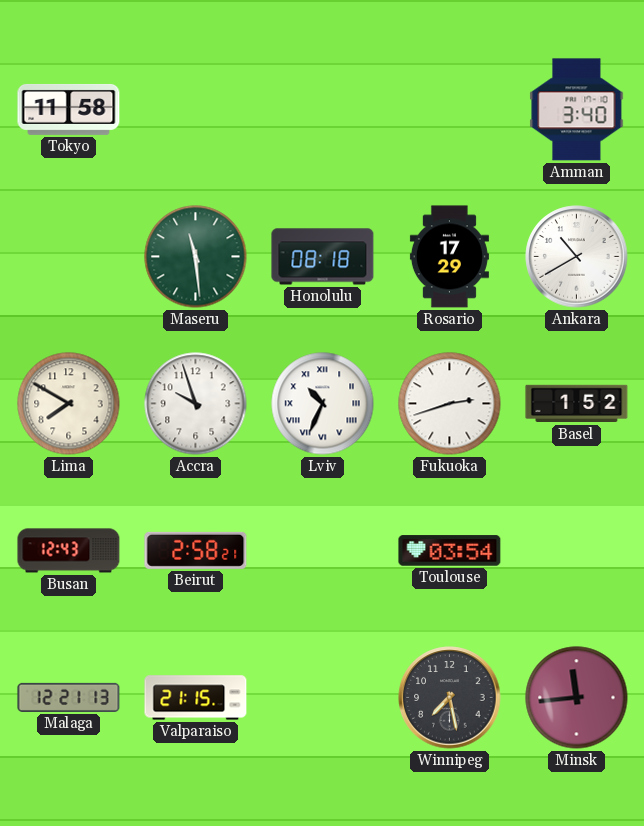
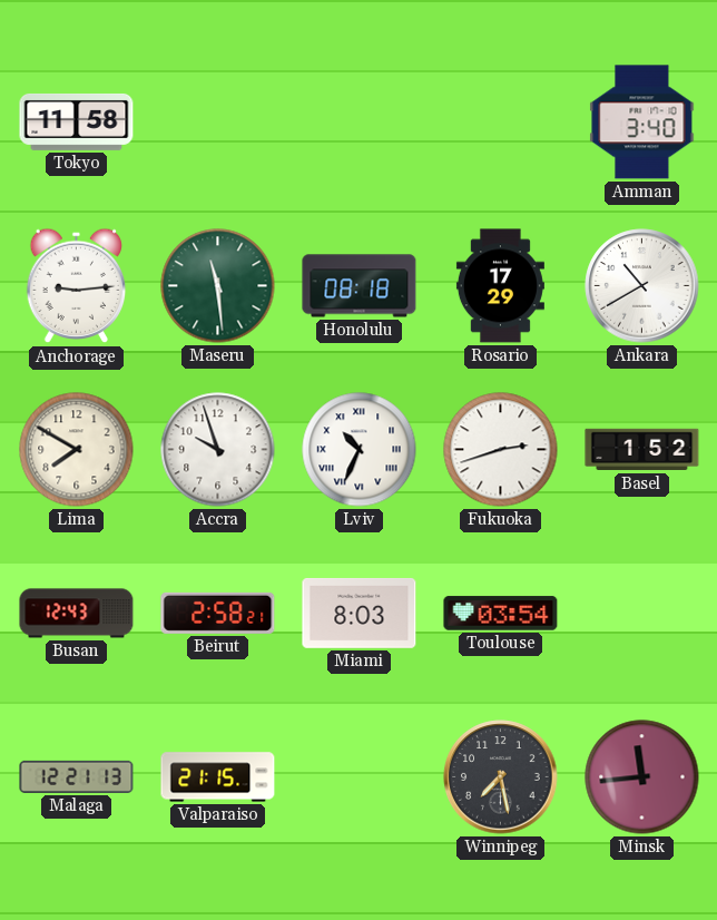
Anchorage: none -> 9:14 (77, 286)
Miami: none -> 8:03 (360, 613)
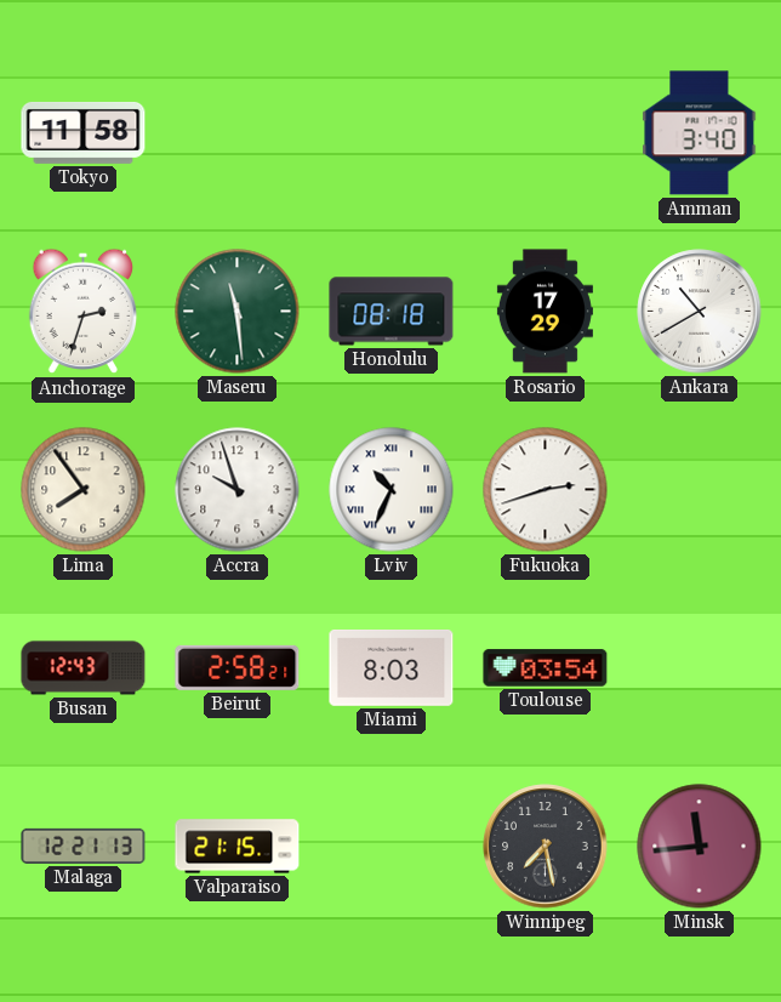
Anchorage: 9:14 -> 2:33 (84, 312)
Lima: 7:50 -> 7:54 (84, 490)
Basel: 1:52 -> none (642, 450)
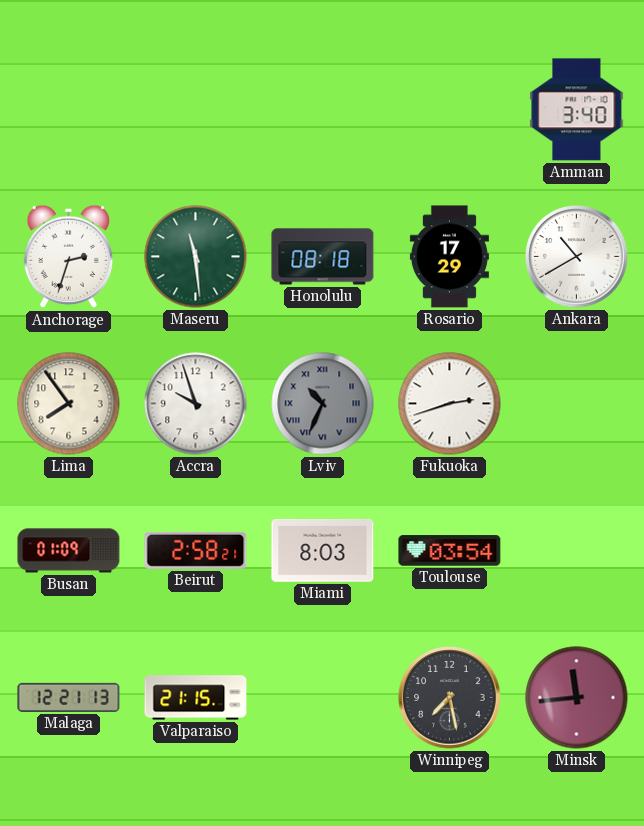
Tokyo: 11:58 -> none (84, 132)
Lviv dial: white -> grey (323, 404)
Busan: 12:43 -> 01:09 (69, 551)
